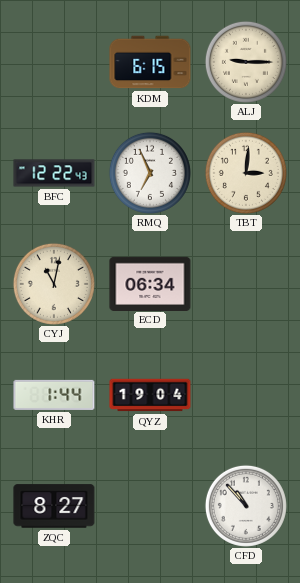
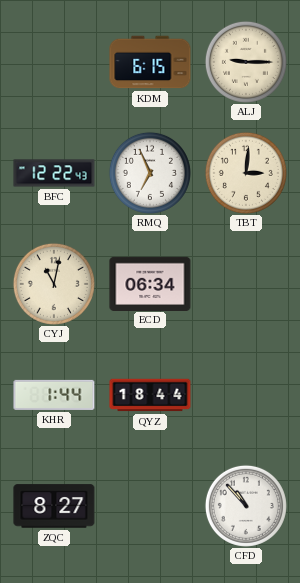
QYZ: 19:04 -> 18:44 (150, 395)
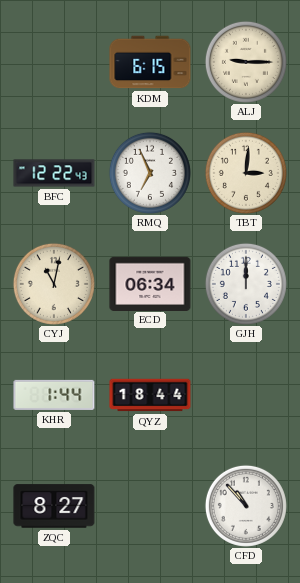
GJH: none -> 12:00 (246, 284)
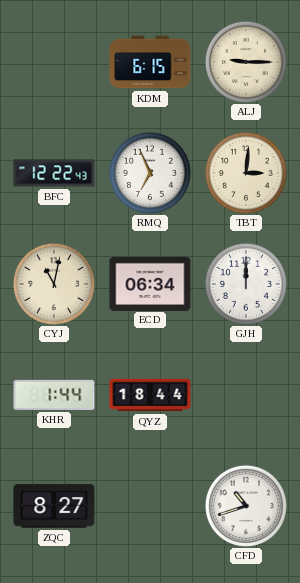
CFD: 10:53 -> 10:42 (246, 506)
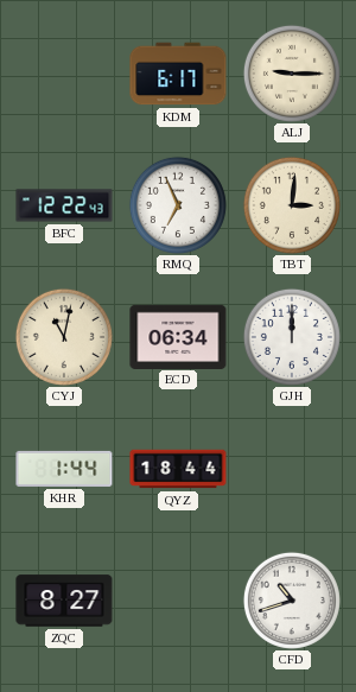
KDM: 6:15 -> 6:17 (178, 74)
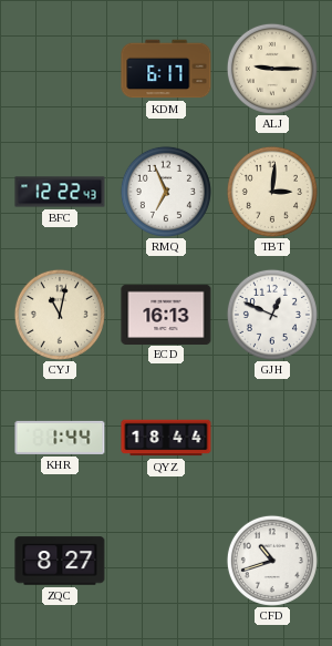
ECD: 06:34 -> 16:13 (166, 314)
GJH: 12:00 -> 12:49 (272, 315)
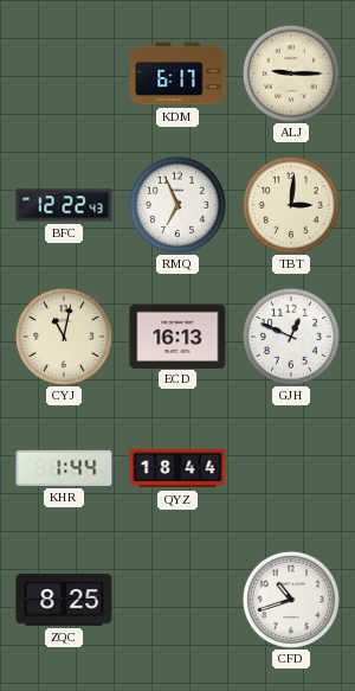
ZQC: 8:27 -> 8:25 (64, 600)
